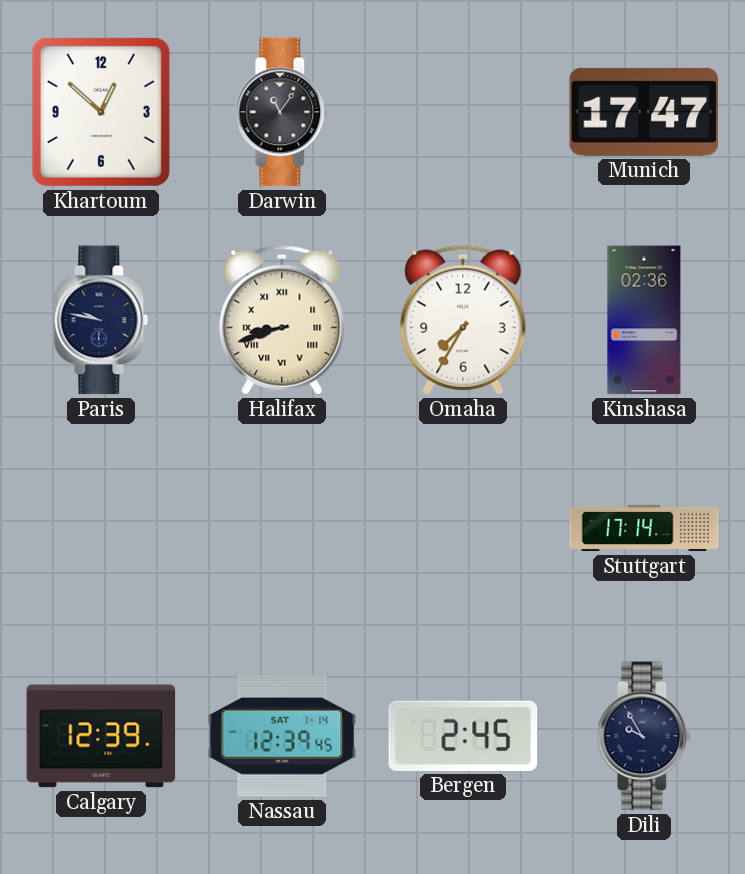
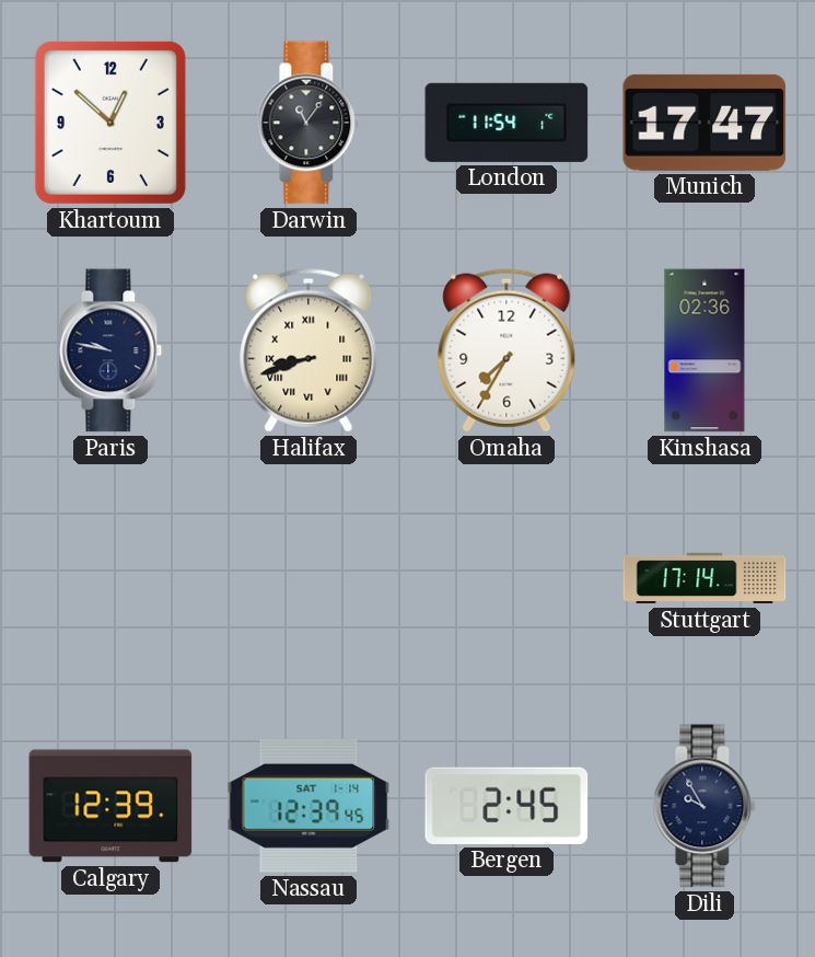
London: none -> 11:54 (507, 123)
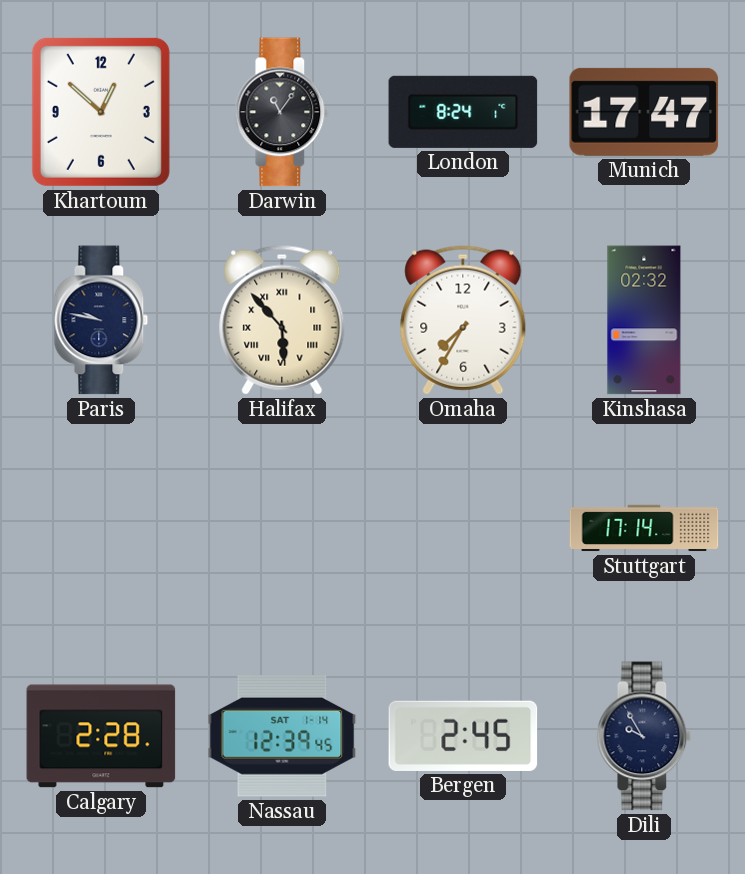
London: 11:54 -> 8:24 (463, 112)
Halifax: 8:42 -> 5:53 (282, 320)
Kinshasa: 02:36 -> 02:32 (644, 320)
Calgary: 12:39 -> 2:28 (101, 736)
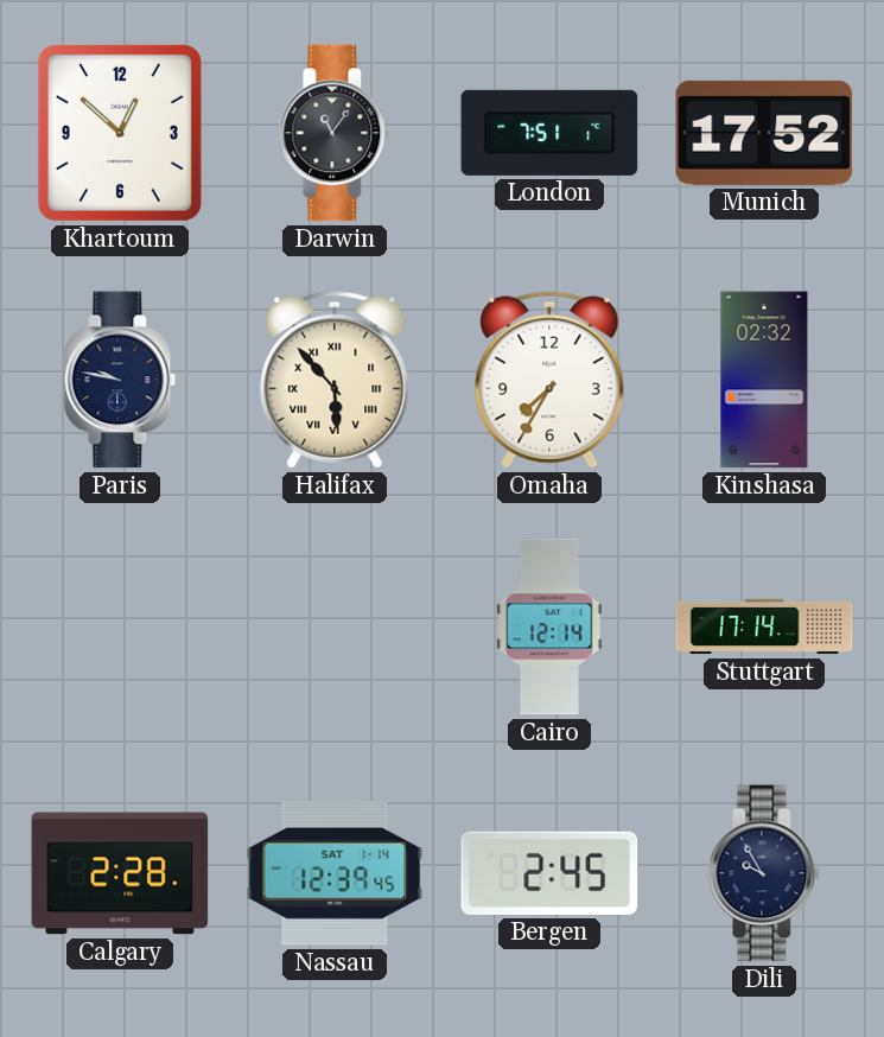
London: 8:24 -> 7:51 (549, 133)
Munich: 17:47 -> 17:52 (764, 133)
Cairo: none -> 12:14 (551, 626)
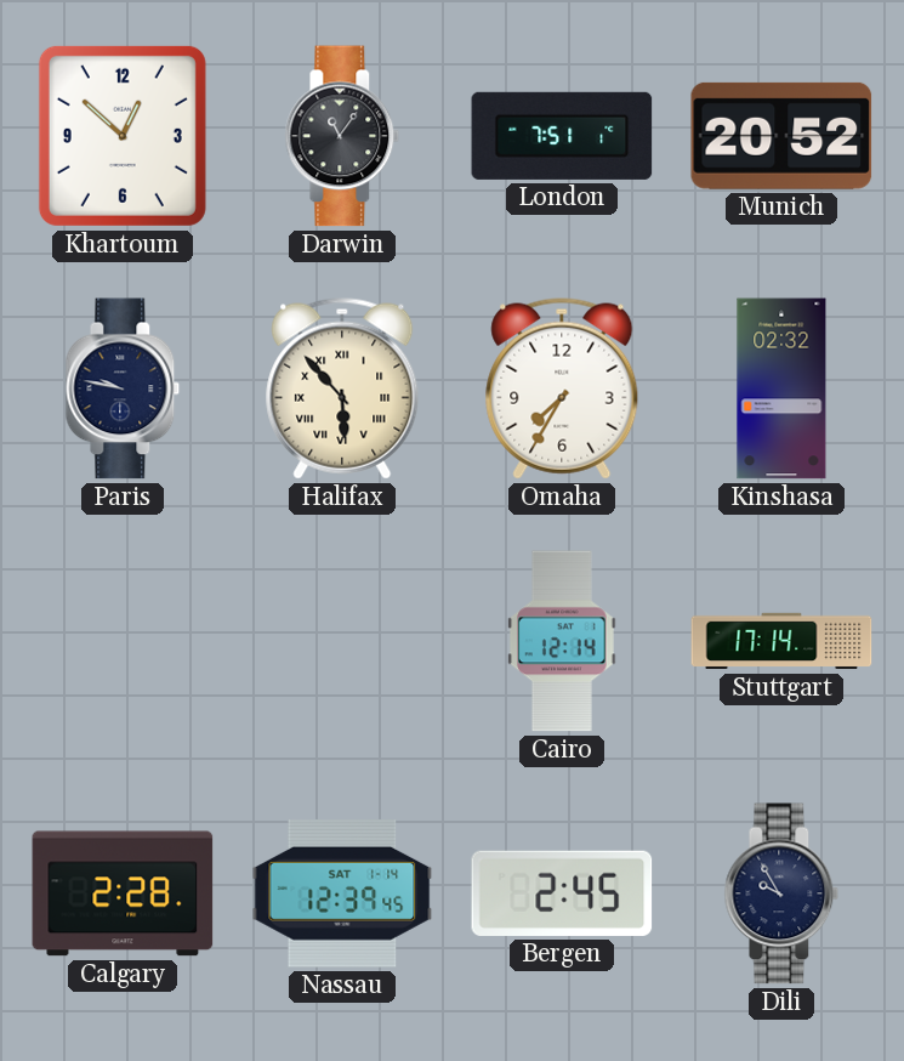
Munich: 17:52 -> 20:52 (781, 136)
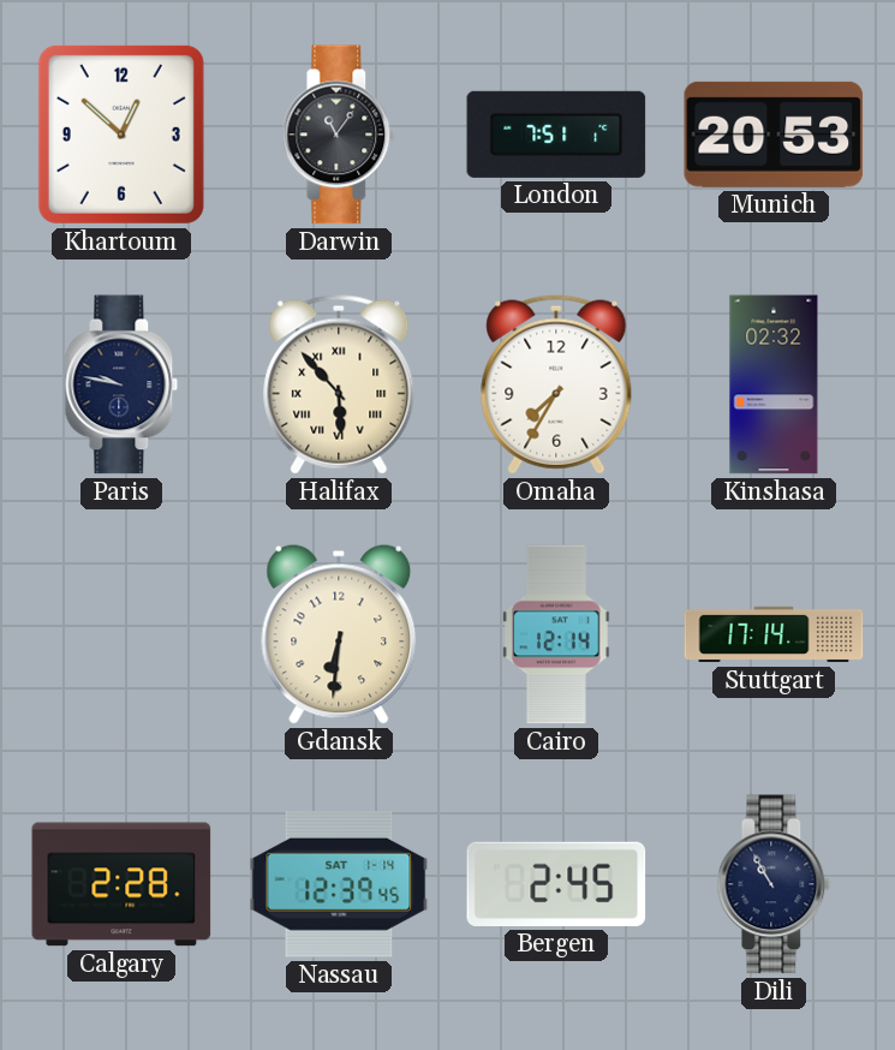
Munich: 20:52 -> 20:53 (774, 135)
Gdansk: none -> 6:31 (339, 634)
Dili: 9:55 -> 10:55 (774, 884)
